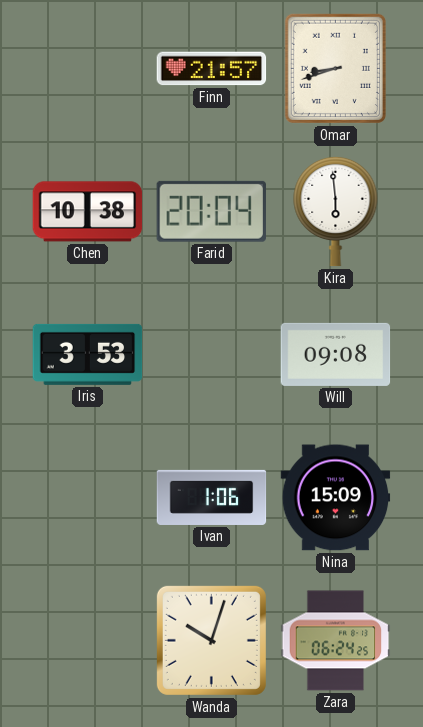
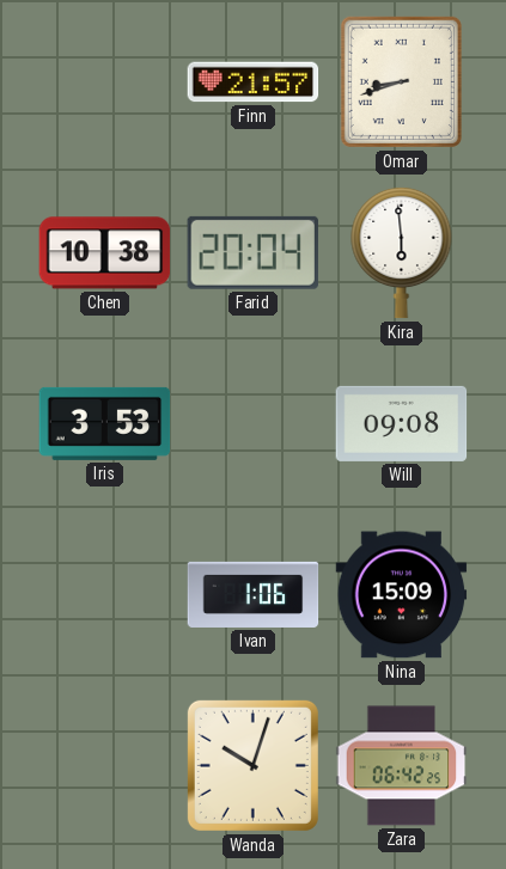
Zara: 06:24 -> 06:42 (402, 766)
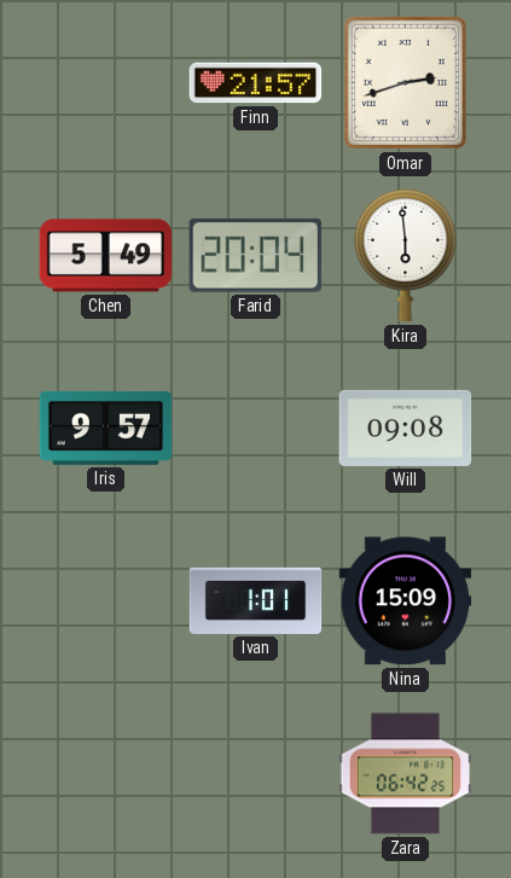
Omar: 8:42 -> 2:42 (405, 82)
Chen: 10:38 -> 5:49 (106, 256)
Iris: 3:53 -> 9:57 (106, 428)
Ivan: 1:06 -> 1:01 (256, 600)
Wanda: 10:03 -> none (252, 765)
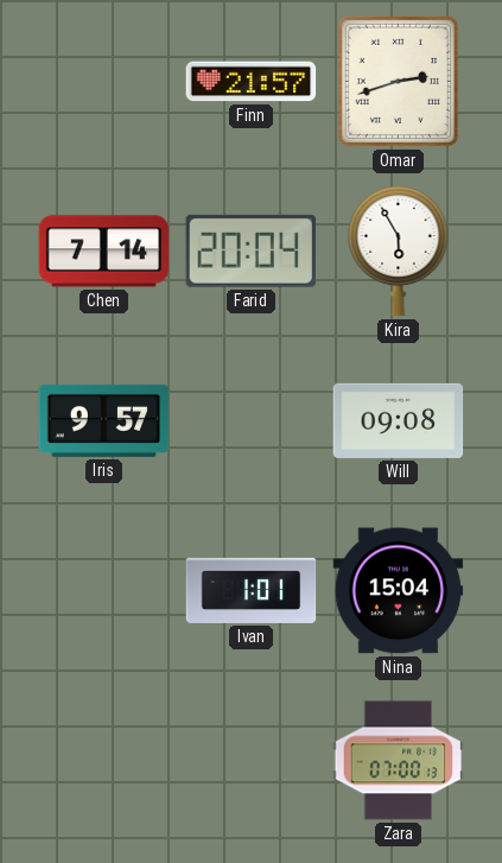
Chen: 5:49 -> 7:14 (104, 252)
Kira: 5:59 -> 5:55 (399, 250)
Nina: 15:09 -> 15:04 (399, 591)
Zara: 06:42 -> 07:00 (399, 761)
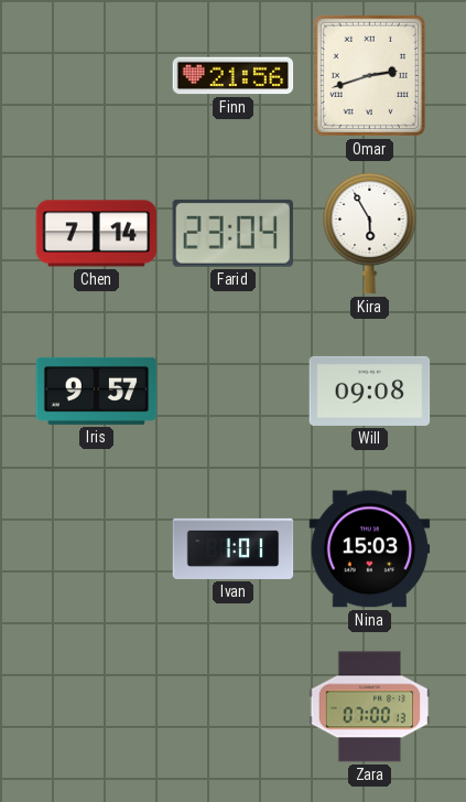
Finn: 21:57 -> 21:56 (234, 76)
Farid: 20:04 -> 23:04 (232, 233)
Nina: 15:04 -> 15:03 (370, 549)
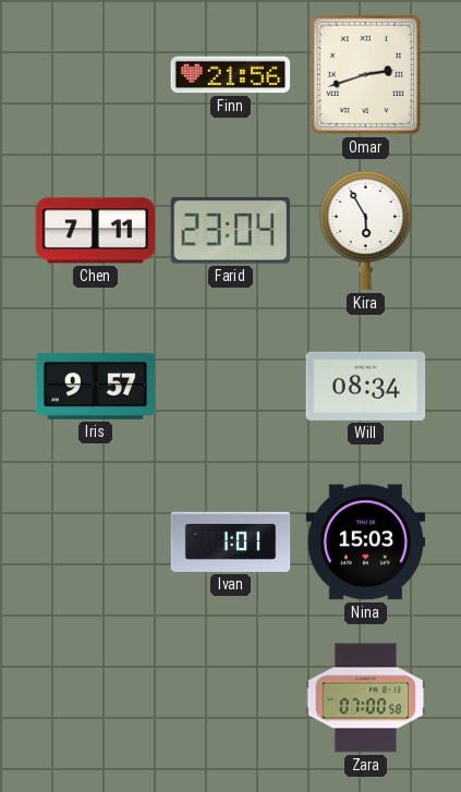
Chen: 7:14 -> 7:11 (96, 231)
Will: 09:08 -> 08:34 (366, 386)
Zara: 07:00:13 -> 07:00:58 (366, 698)
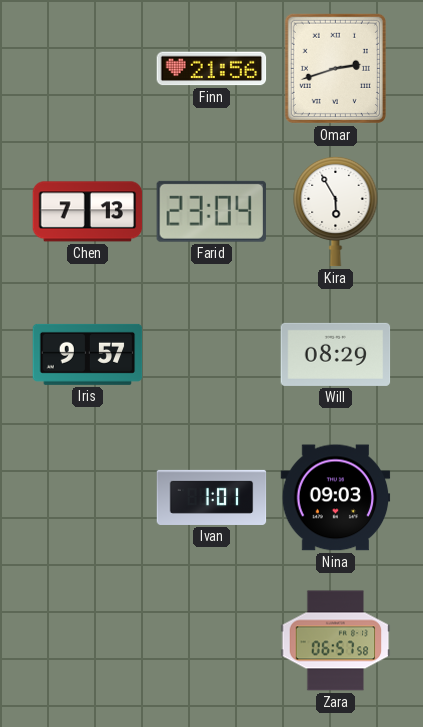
Chen: 7:11 -> 7:13 (88, 212)
Will: 08:34 -> 08:29 (336, 354)
Nina: 15:03 -> 09:03 (336, 498)
Zara: 07:00 -> 06:57 (336, 641)
